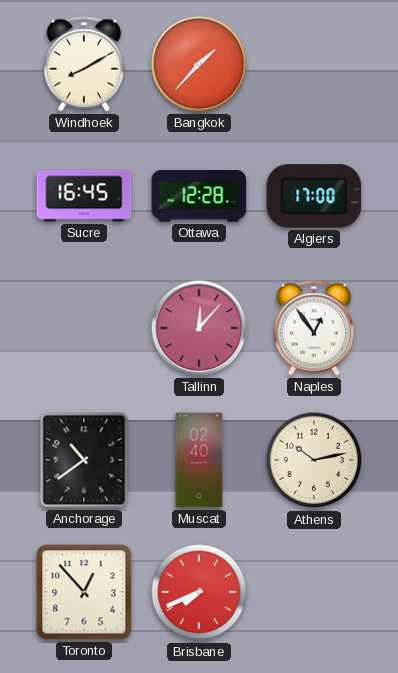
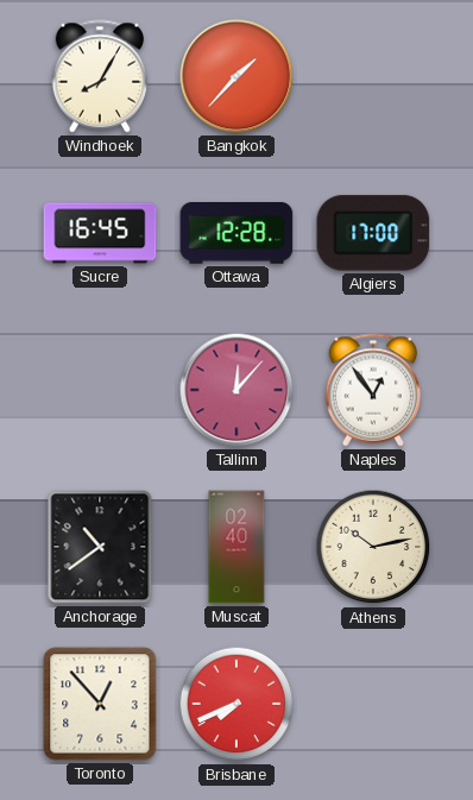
Windhoek: 8:10 -> 8:05 (100, 76)
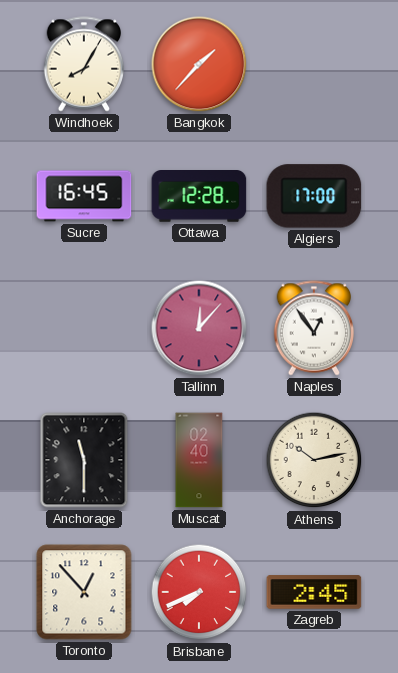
Anchorage: 10:39 -> 11:30 (84, 460)
Zagreb: none -> 2:45 (314, 592)
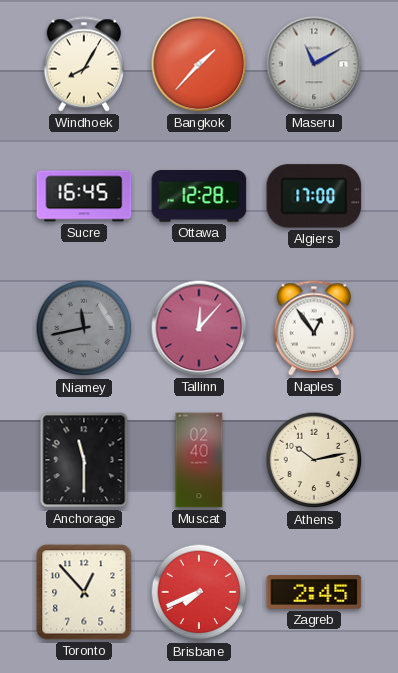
Maseru: none -> 11:10 (314, 64)
Niamey: none -> 11:43 (84, 328)
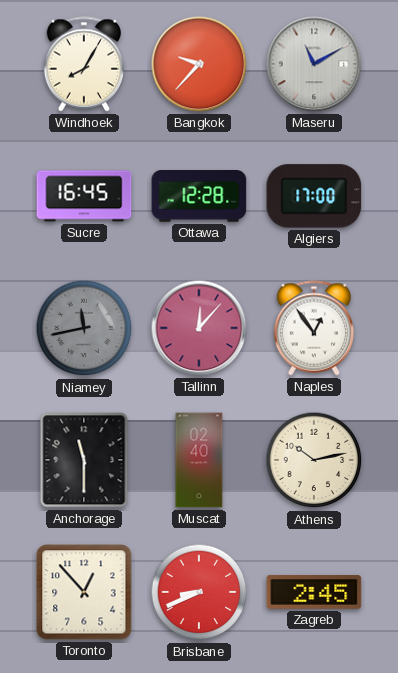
Bangkok: 1:37 -> 9:37 (199, 64)
Brisbane: 7:41 -> 8:41 (199, 592)
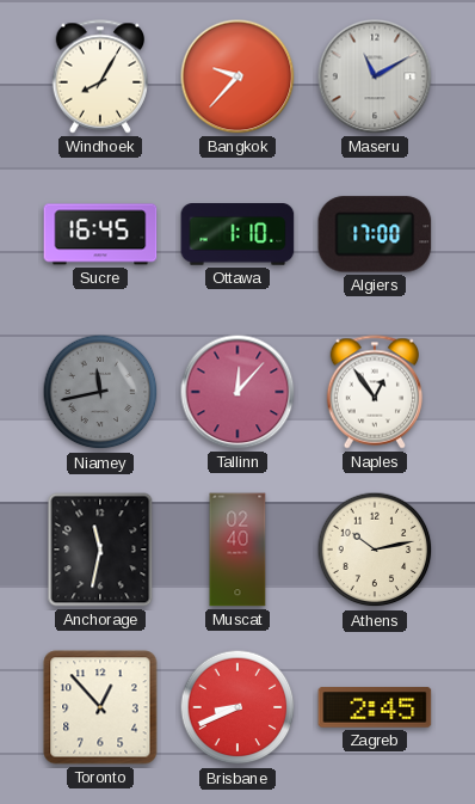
Ottawa: 12:28 -> 1:10 (237, 235)
Anchorage: 11:30 -> 11:32 (100, 550)
